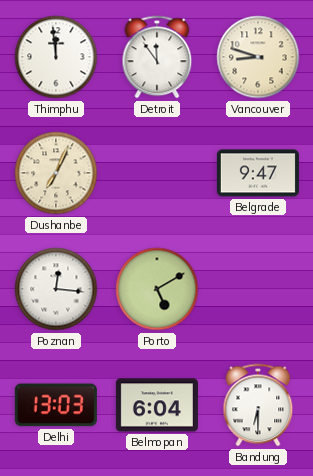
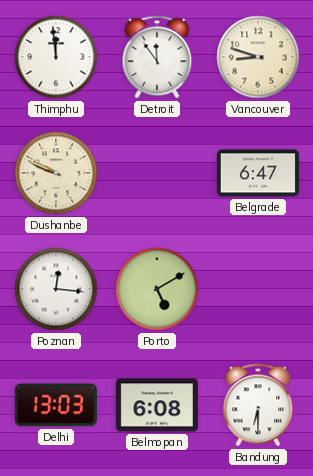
Dushanbe: 7:04 -> 9:49 (56, 173)
Belgrade: 9:47 -> 6:47 (258, 173)
Belmopan: 6:04 -> 6:08 (157, 405)
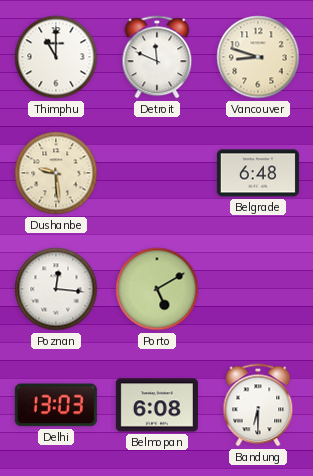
Thimphu: 11:59 -> 11:00 (56, 57)
Detroit: 11:54 -> 11:49 (157, 57)
Dushanbe: 9:49 -> 9:29 (56, 173)
Belgrade: 6:47 -> 6:48 (258, 173)
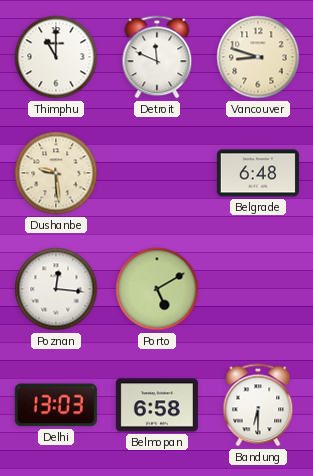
Belmopan: 6:08 -> 6:58 (157, 405)
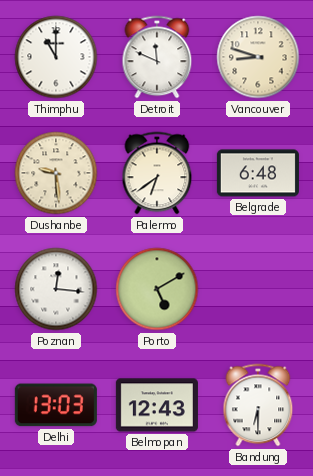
Palermo: none -> 6:39 (157, 173)
Belmopan: 6:58 -> 12:43 (157, 405)
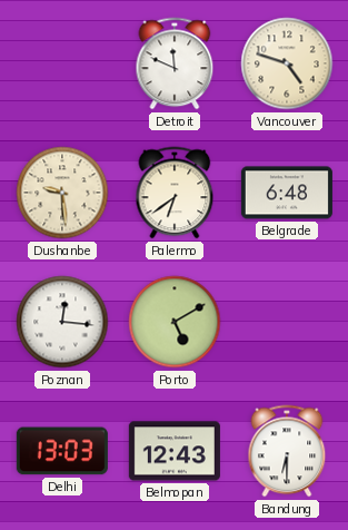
Thimphu: 11:00 -> none (56, 57)
Vancouver: 8:48 -> 4:48 (287, 63)
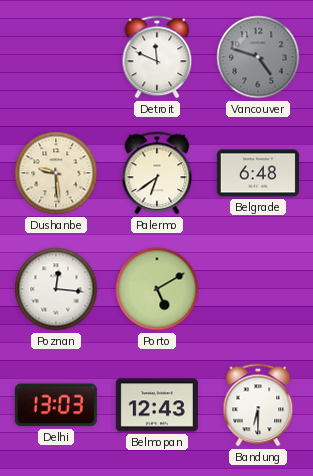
Vancouver dial: cream -> grey (258, 57)
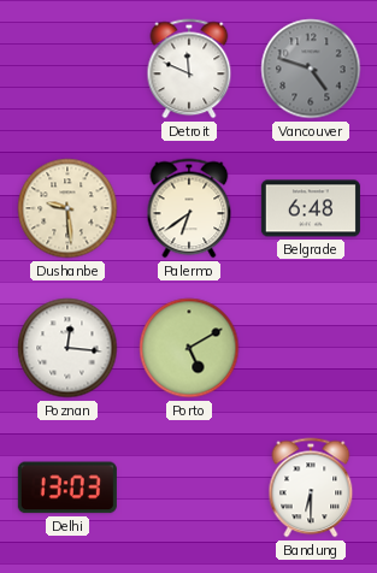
Belmopan: 12:43 -> none (157, 405)
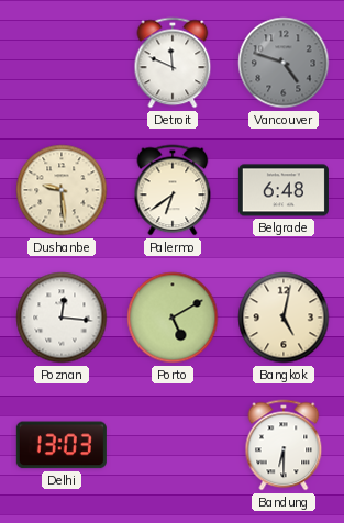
Bangkok: none -> 5:02 (284, 318)
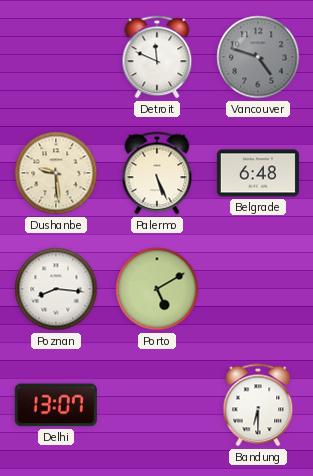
Palermo: 6:39 -> 5:26 (157, 173)
Poznan: 12:16 -> 8:16 (56, 289)
Bangkok: 5:02 -> none (284, 318)
Delhi: 13:03 -> 13:07 (56, 405)
